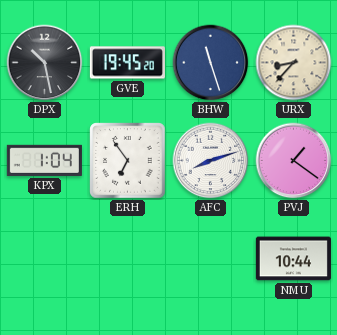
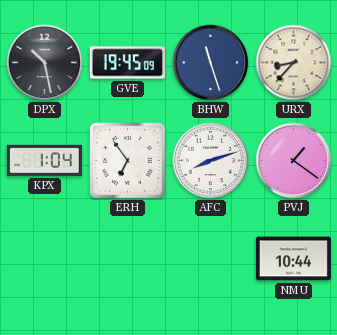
GVE: 19:45:20 -> 19:45:09 (127, 63)
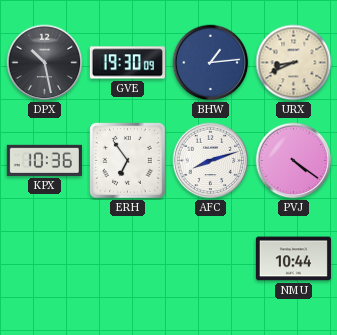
GVE: 19:45 -> 19:30 (127, 63)
BHW: 11:27 -> 1:14 (211, 63)
URX: 8:37 -> 8:41 (294, 63)
KPX: 1:04 -> 10:36 (44, 160)
PVJ: 1:21 -> 4:21 (294, 161)
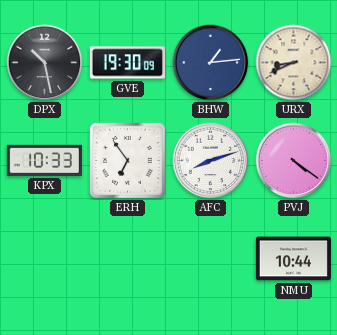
KPX: 10:36 -> 10:33 (44, 160)
